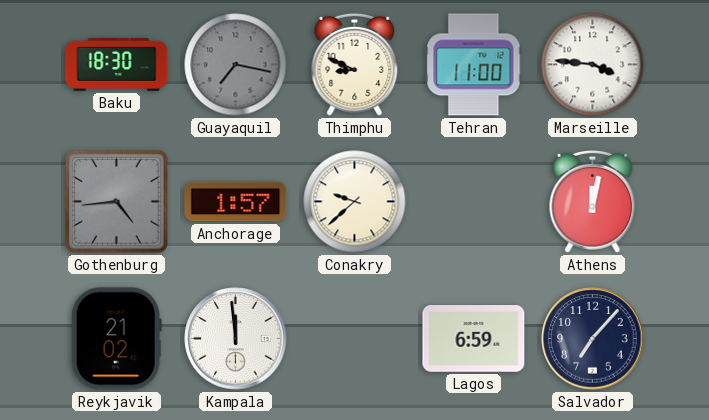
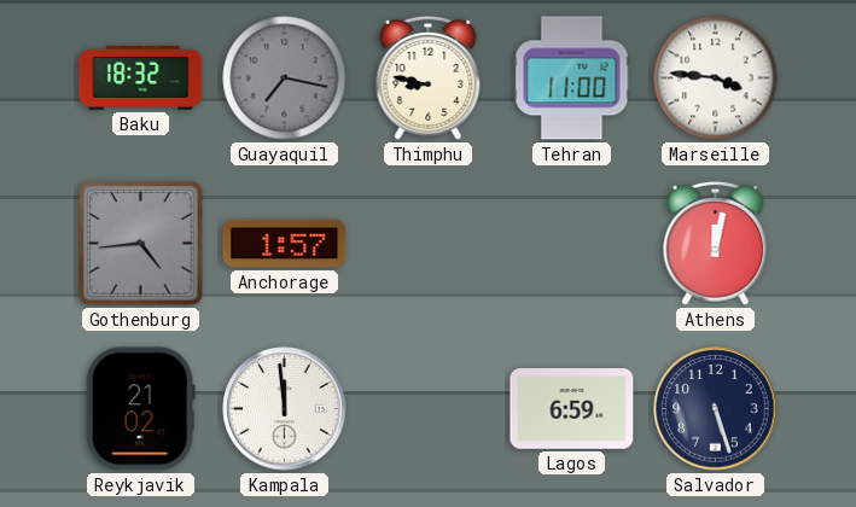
Baku: 18:30 -> 18:32 (141, 77)
Thimphu: 8:49 -> 8:47 (429, 77)
Conakry: 9:38 -> none (355, 202)
Salvador: 7:07 -> 5:27 (716, 409)
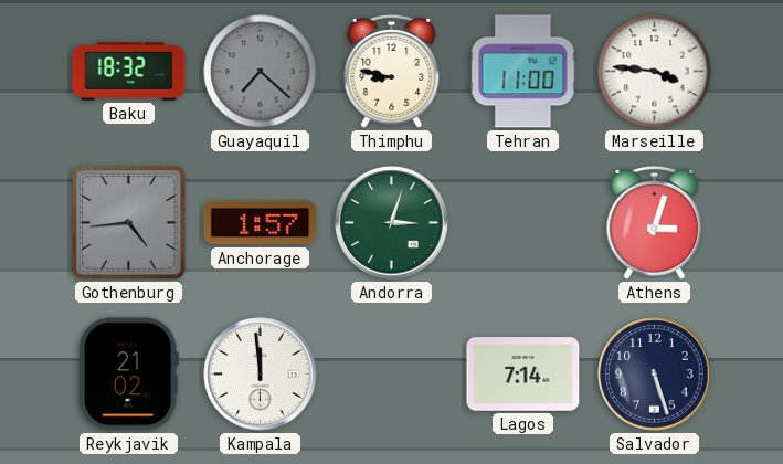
Guayaquil: 7:17 -> 7:22 (261, 72)
Andorra: none -> 3:03 (392, 223)
Athens: 12:02 -> 3:03 (655, 222)
Lagos: 6:59 -> 7:14 (523, 375)
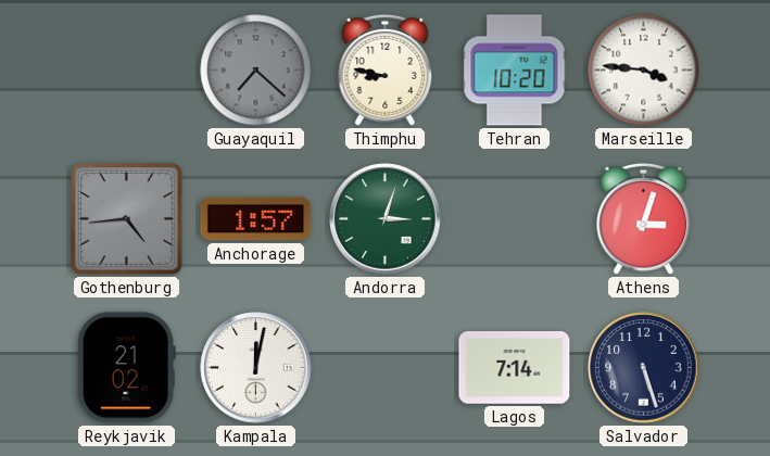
Baku: 18:32 -> none (129, 71)
Tehran: 11:00 -> 10:20 (515, 71)
Kampala: 11:59 -> 12:02 (256, 368)
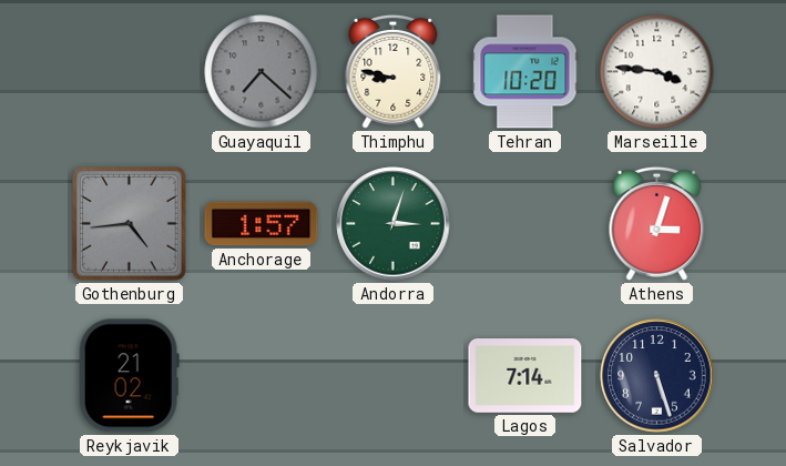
Kampala: 12:02 -> none (256, 368)
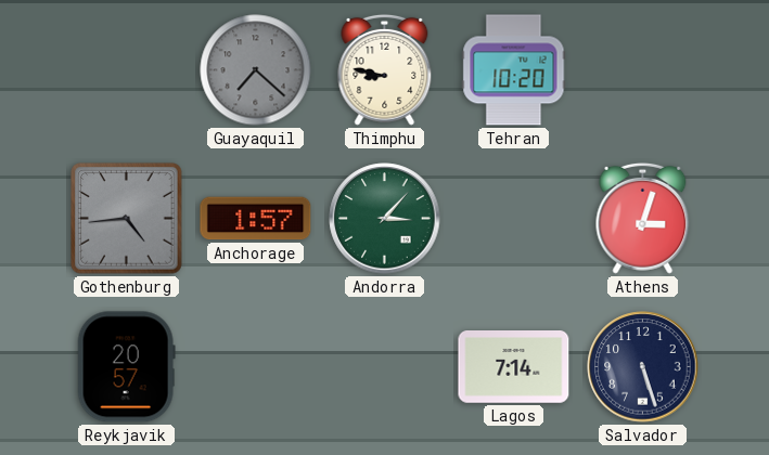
Marseille: 3:46 -> none (657, 72)
Andorra: 3:03 -> 3:07 (385, 219)
Reykjavik: 21:02 -> 20:57 (126, 367)
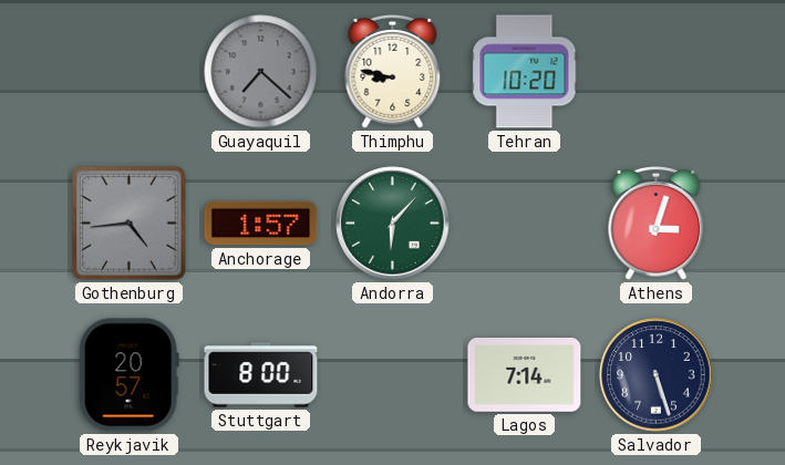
Andorra: 3:07 -> 6:07 (393, 224)
Stuttgart: none -> 8:00 (261, 375)
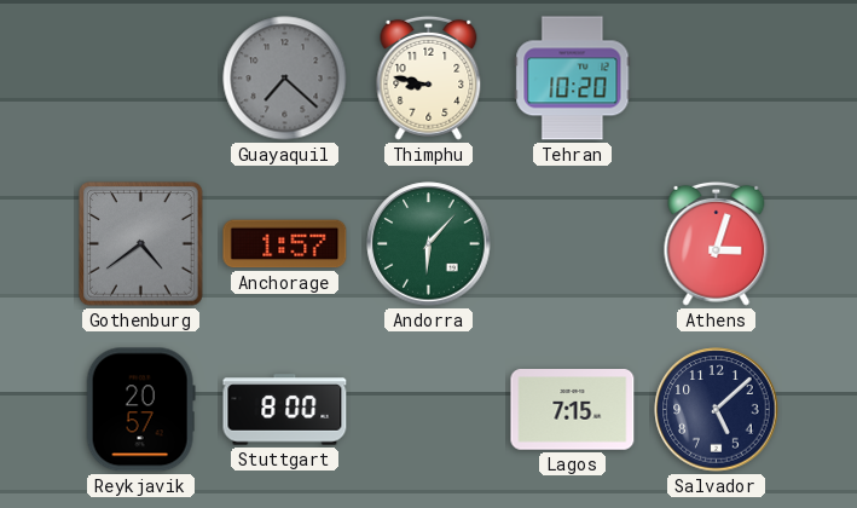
Gothenburg: 4:44 -> 4:39 (141, 244)
Lagos: 7:14 -> 7:15 (573, 410)
Salvador: 5:27 -> 5:08 (717, 410)
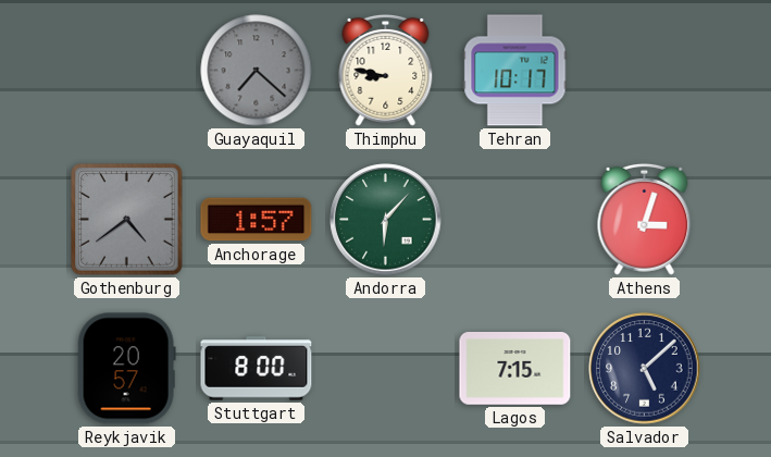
Tehran: 10:20 -> 10:17 (515, 71)
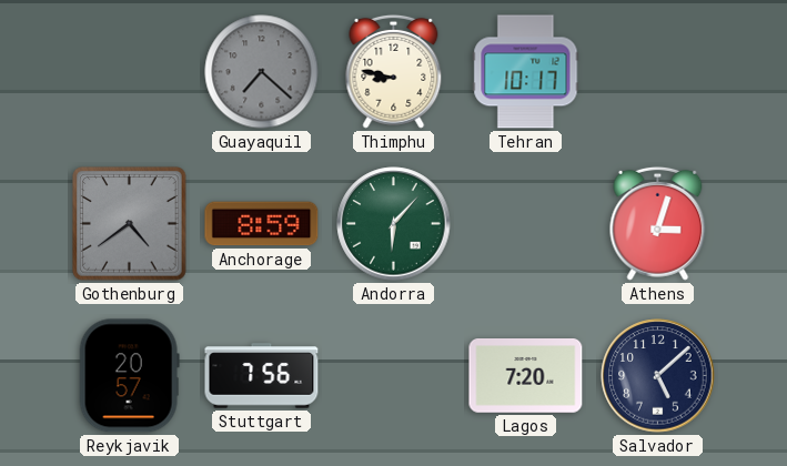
Anchorage: 1:57 -> 8:59 (262, 224)
Stuttgart: 8:00 -> 7:56 (262, 376)
Lagos: 7:15 -> 7:20 (526, 376)
